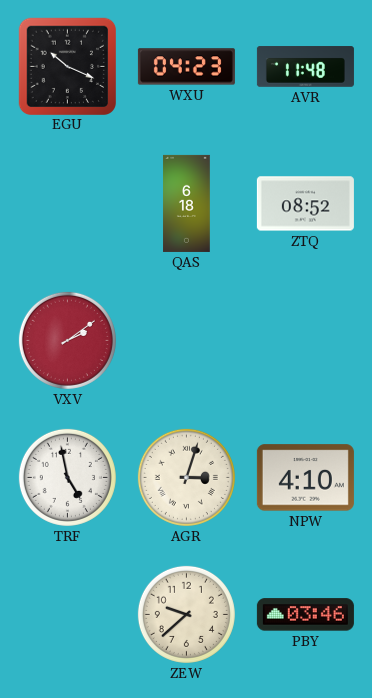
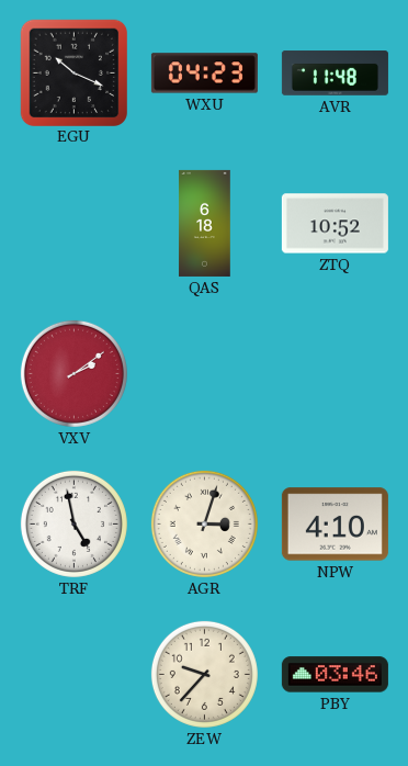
ZTQ: 08:52 -> 10:52 (335, 224)
ZEW: 9:38 -> 9:37 (204, 674)
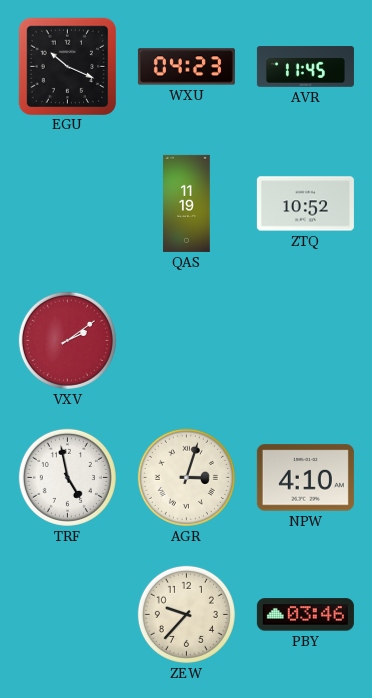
AVR: 11:48 -> 11:45 (305, 67)
QAS: 6:18 -> 11:19 (187, 203)
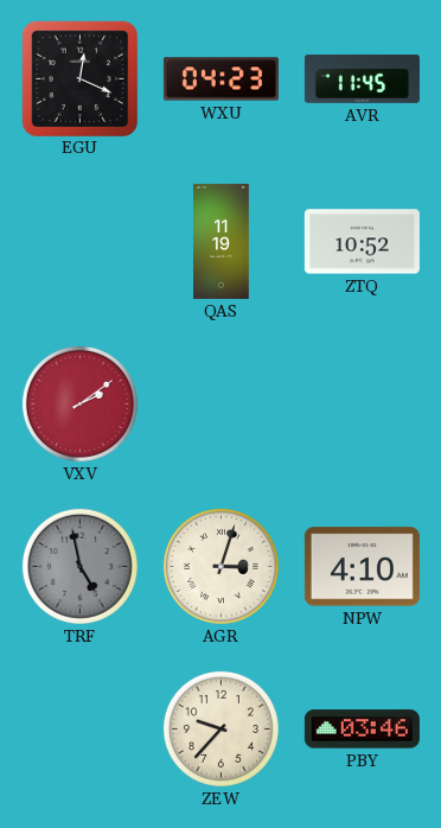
EGU: 10:19 -> 12:19 (79, 78)
TRF dial: white -> grey (79, 566)
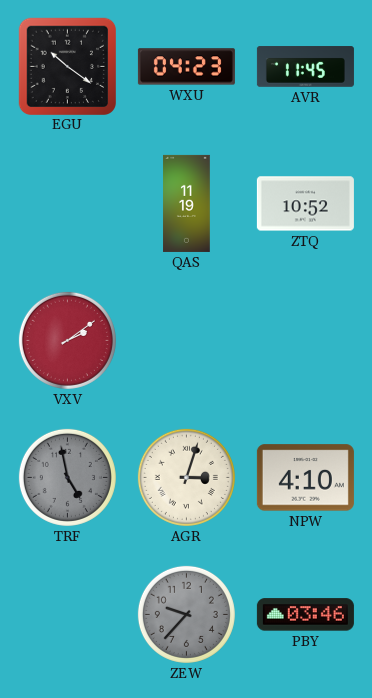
EGU: 12:19 -> 10:21 (67, 66)
ZEW dial: cream -> grey (186, 614)
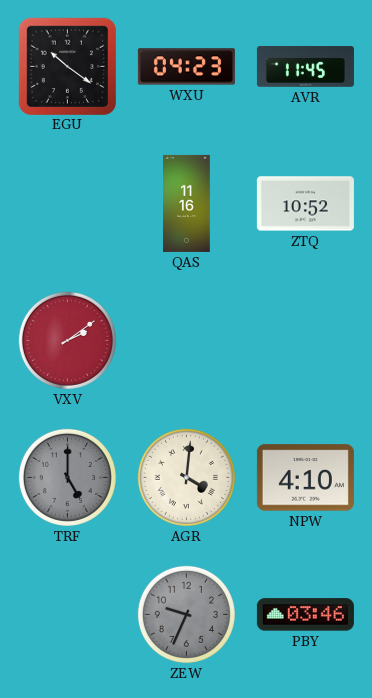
QAS: 11:19 -> 11:16 (187, 203)
TRF: 4:58 -> 5:00 (67, 477)
AGR: 3:03 -> 4:01 (186, 477)
ZEW: 9:37 -> 9:34 (186, 614)
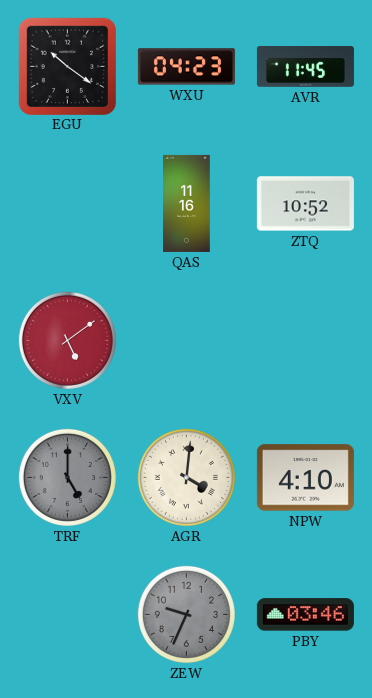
VXV: 2:09 -> 5:09 (67, 340)
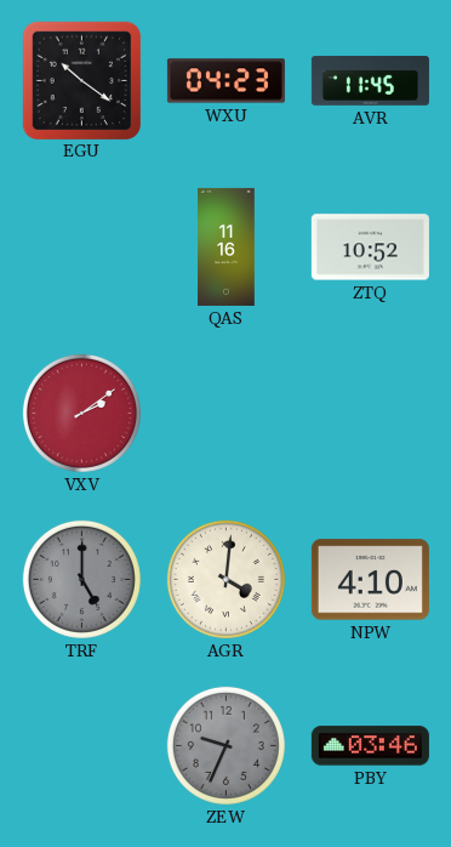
VXV: 5:09 -> 2:09 (81, 413)
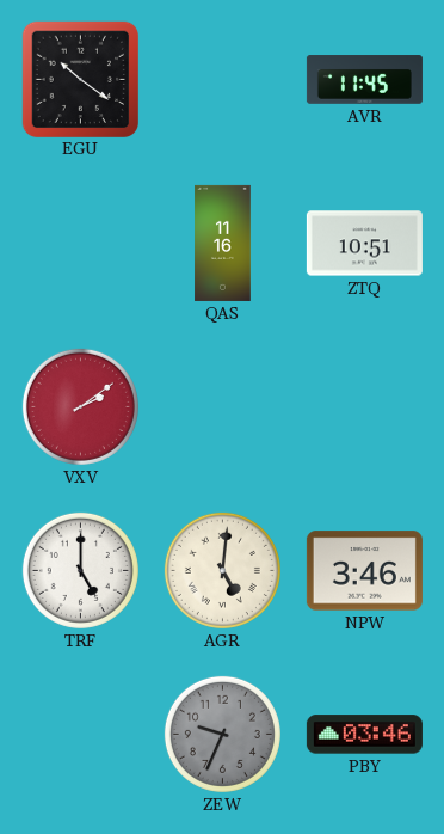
WXU: 04:23 -> none (225, 81)
ZTQ: 10:52 -> 10:51 (364, 244)
TRF dial: grey -> white (80, 570)
AGR: 4:01 -> 5:01 (222, 570)
NPW: 4:10 -> 3:46 (364, 571)
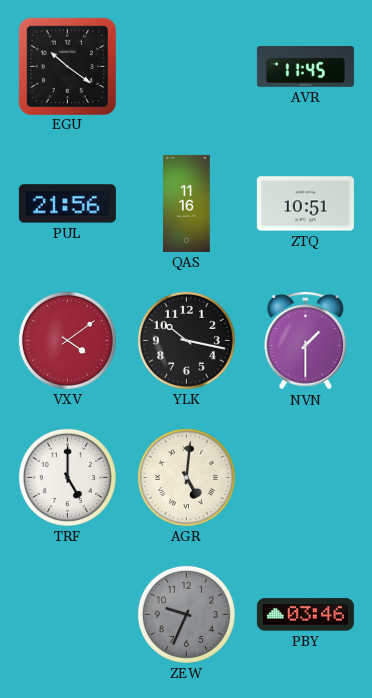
PUL: none -> 21:56 (67, 204)
VXV: 2:09 -> 4:09 (67, 340)
YLK: none -> 10:17 (186, 340)
NVN: none -> 1:30 (306, 341)
NPW: 3:46 -> none (364, 571)
